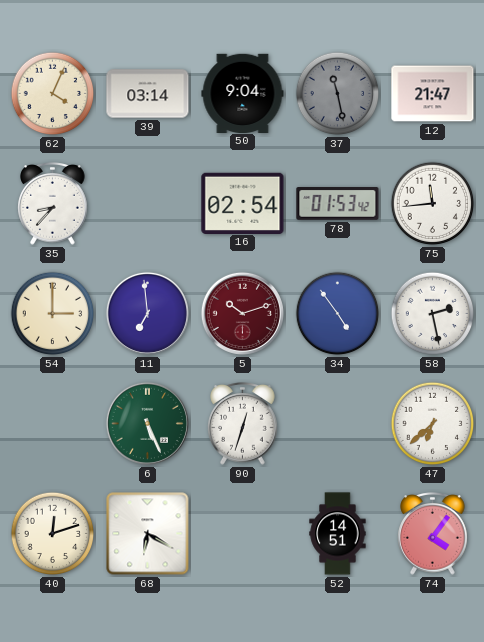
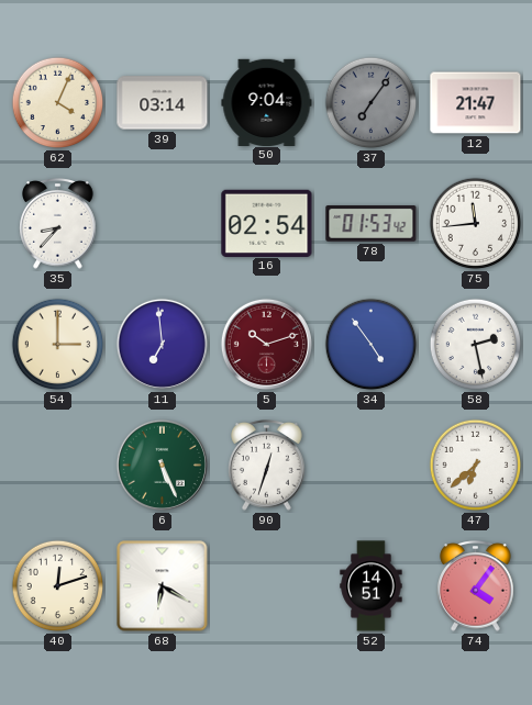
37: 11:28 -> 7:06 (372, 103)
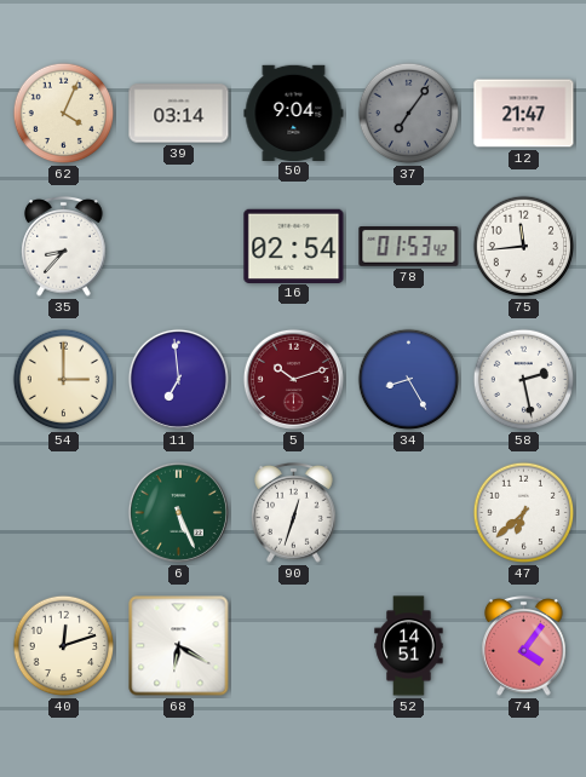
34: 4:54 -> 8:25 (409, 380)
